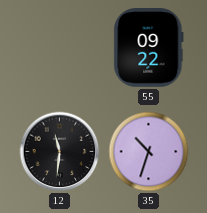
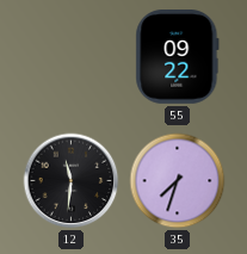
35: 10:33 -> 7:33 (178, 181)
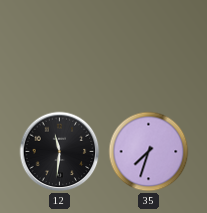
55: 09:22 -> none (178, 57)
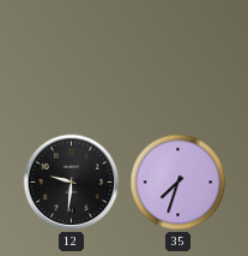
12: 11:31 -> 9:31 (72, 183)
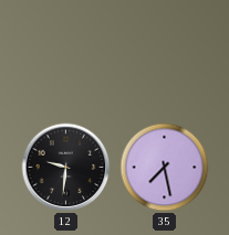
35: 7:33 -> 7:28 (165, 168)
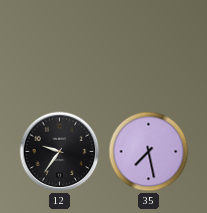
12: 9:31 -> 9:36 (60, 152)
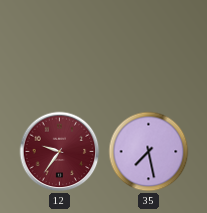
12 dial: black -> burgundy (60, 152)
